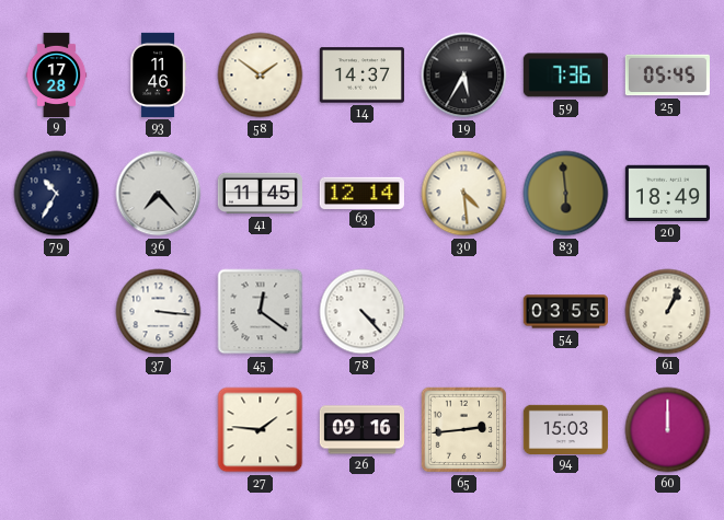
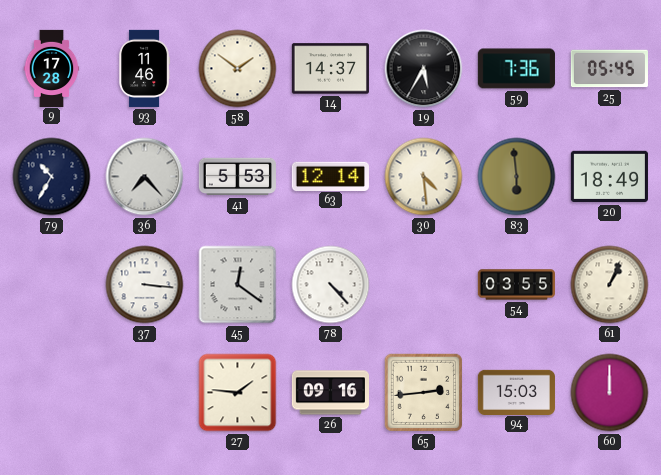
41: 11:45 -> 5:53 (237, 177)
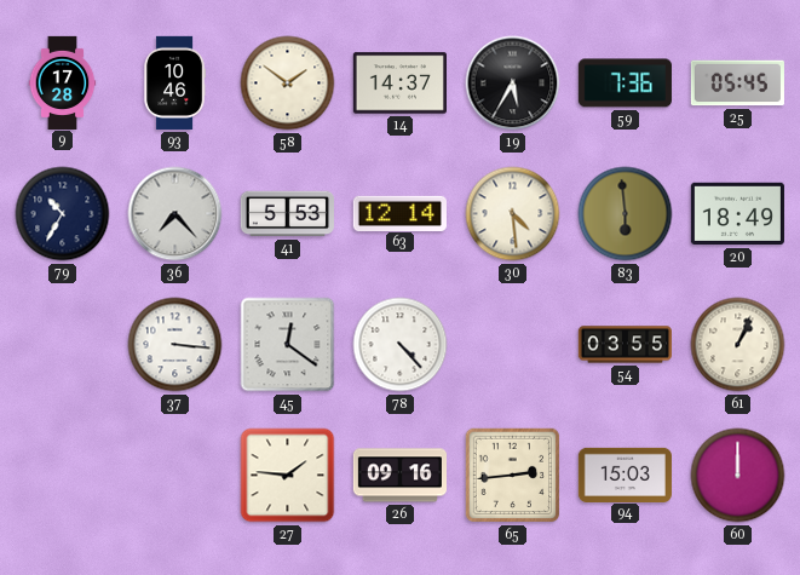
93: 11:46 -> 10:46 (175, 82)
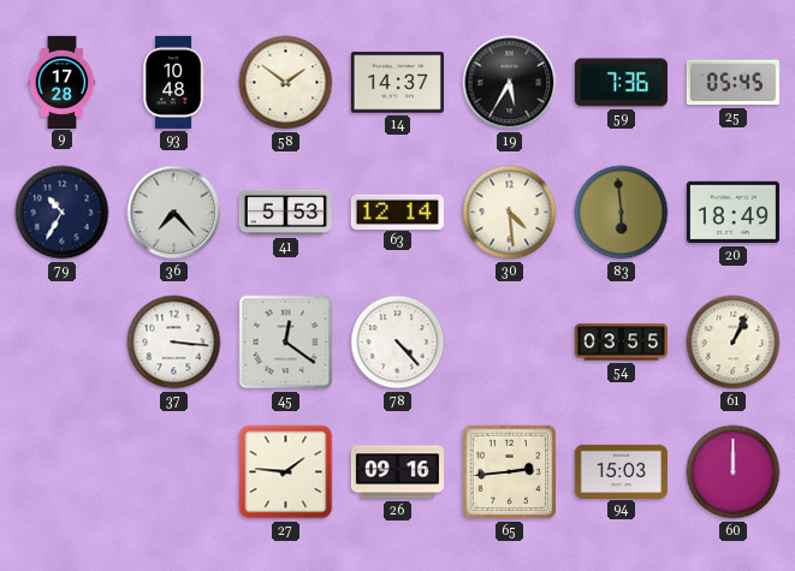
93: 10:46 -> 10:48 (174, 82)
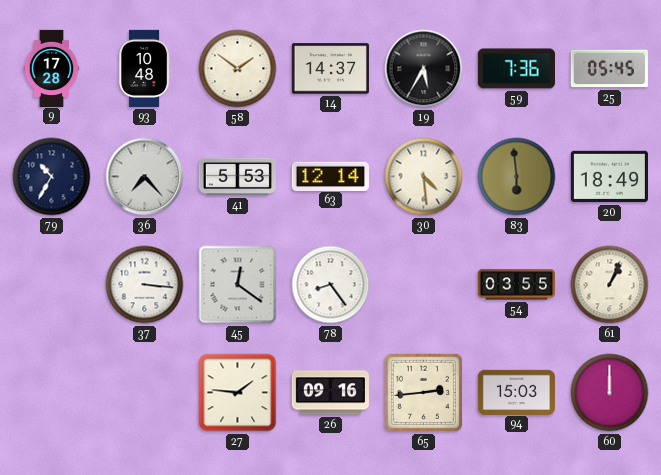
78: 4:23 -> 8:24 (331, 285)
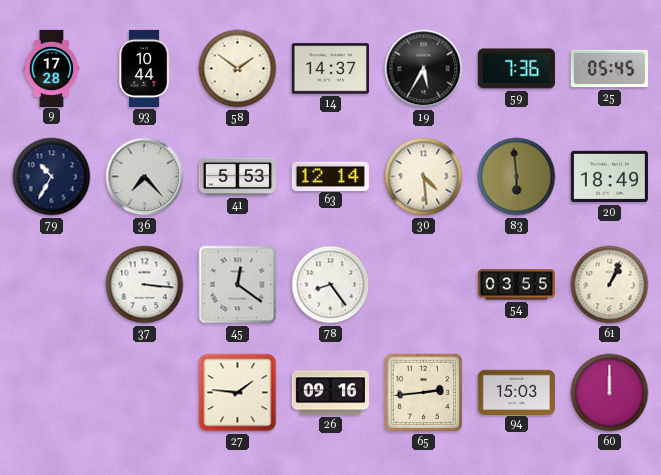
93: 10:48 -> 10:44 (145, 68)
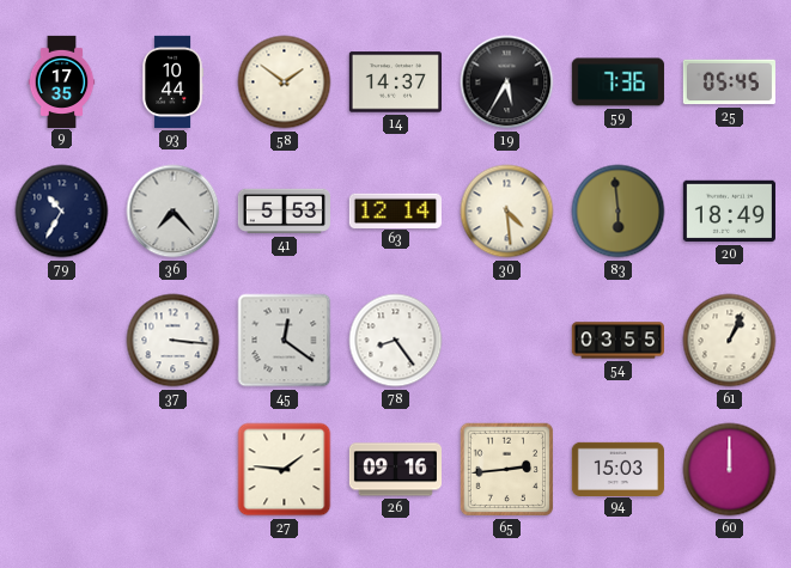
9: 17:28 -> 17:35 (62, 81)
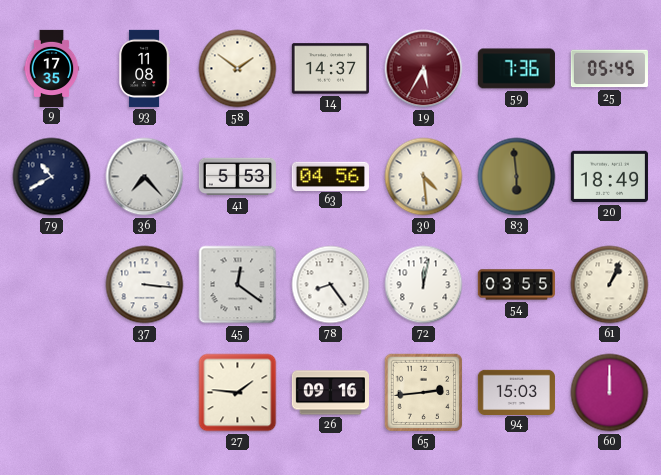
93: 10:44 -> 11:08 (145, 68)
19 dial: black -> burgundy (424, 69)
79: 10:35 -> 10:40 (52, 177)
63: 12:14 -> 04:56 (330, 176)
72: none -> 12:02 (424, 285)
